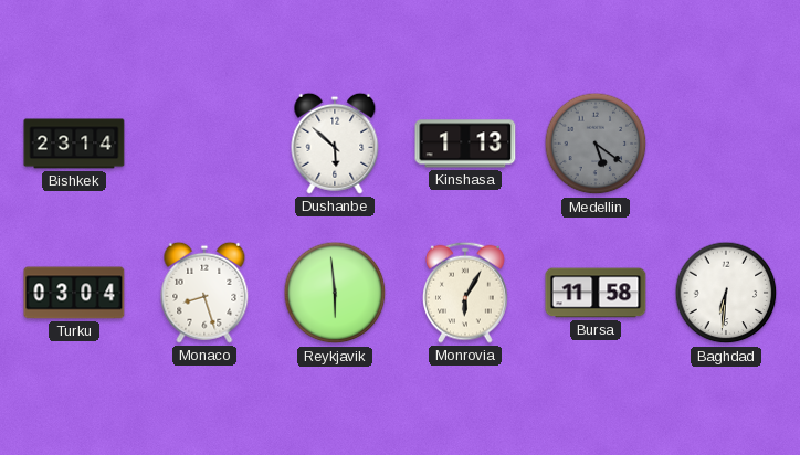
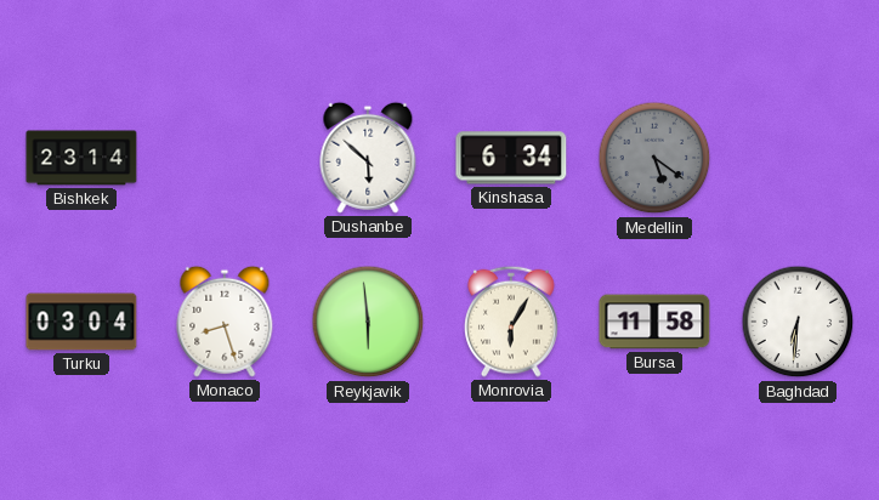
Kinshasa: 1:13 -> 6:34 (511, 158)
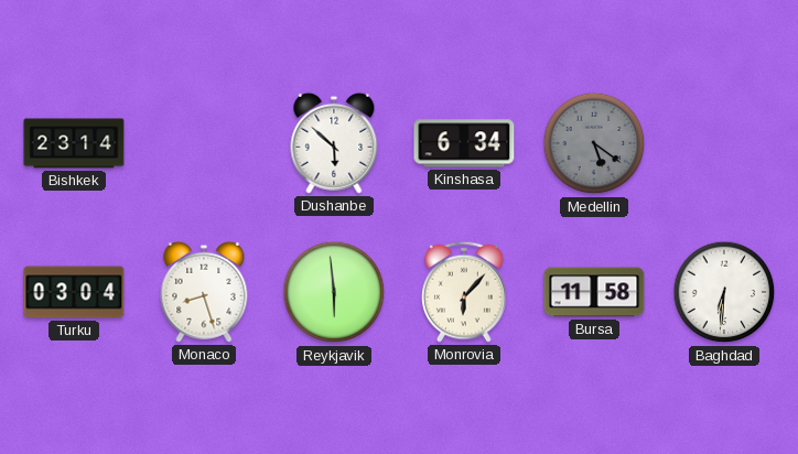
Monrovia: 6:05 -> 6:07 (465, 292)
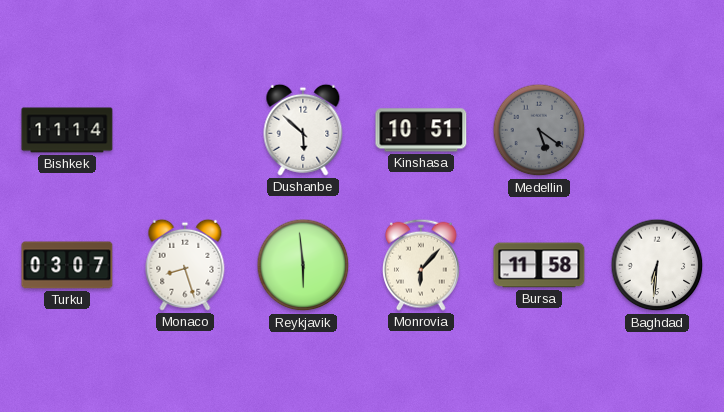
Bishkek: 23:14 -> 11:14 (67, 130)
Kinshasa: 6:34 -> 10:51 (421, 130)
Turku: 03:04 -> 03:07 (67, 265)
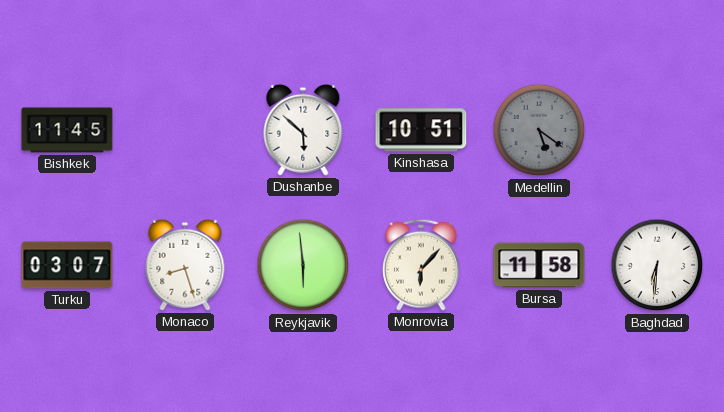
Bishkek: 11:14 -> 11:45 (67, 130)
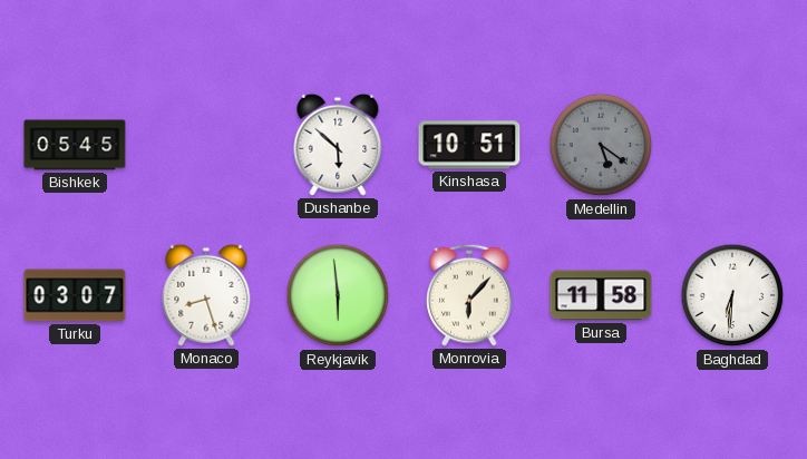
Bishkek: 11:45 -> 05:45 (75, 145)
